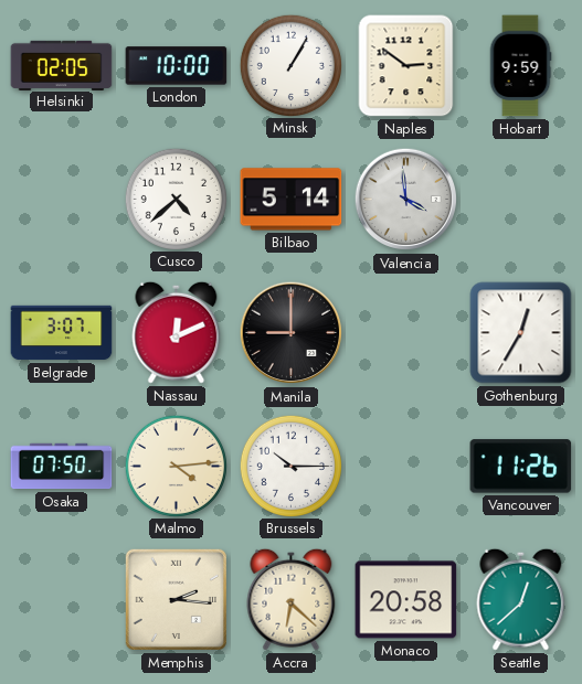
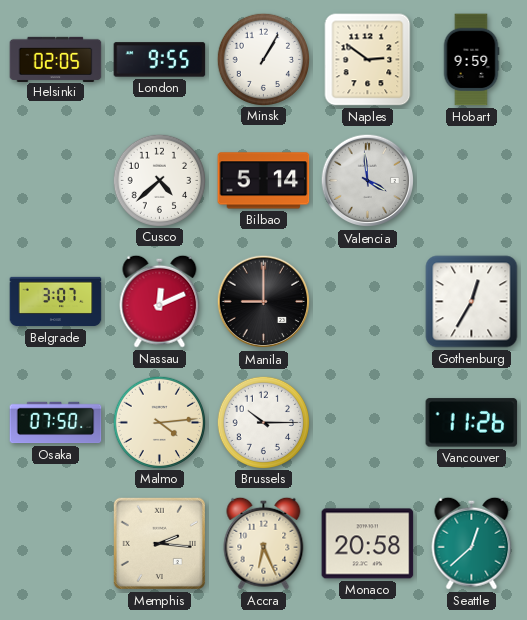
London: 10:00 -> 9:55 (160, 60)
Accra: 6:22 -> 6:26 (264, 543)
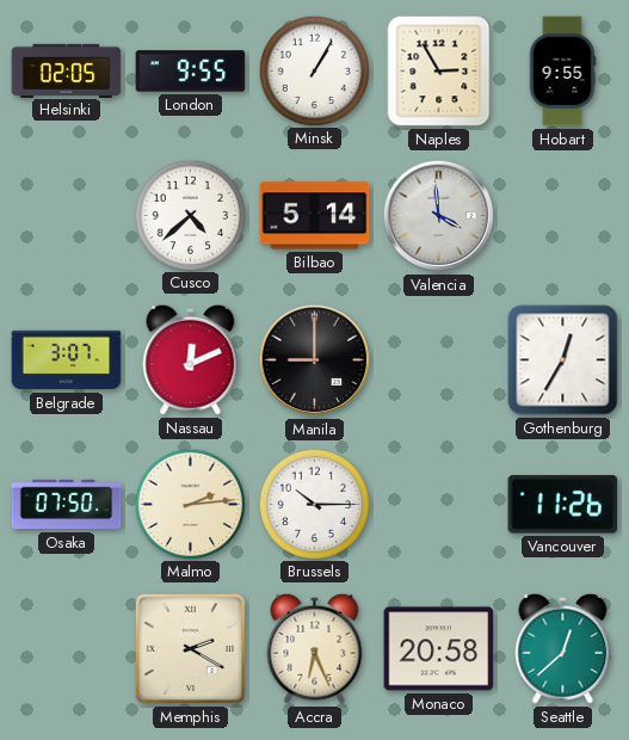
Naples: 2:51 -> 2:55 (439, 72)
Hobart: 9:59 -> 9:55 (562, 72)
Malmo: 4:14 -> 2:14 (190, 504)
Memphis: 2:16 -> 2:20 (190, 648)
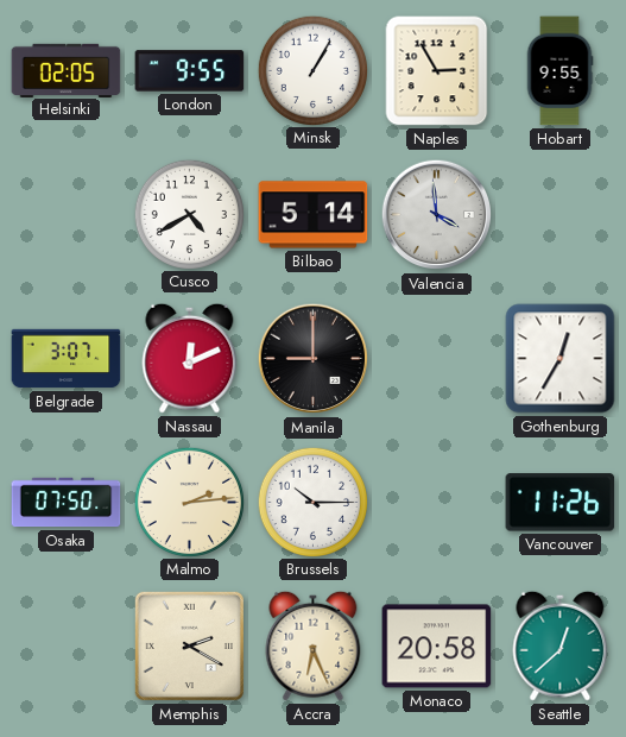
Cusco: 4:38 -> 4:40 (189, 214)
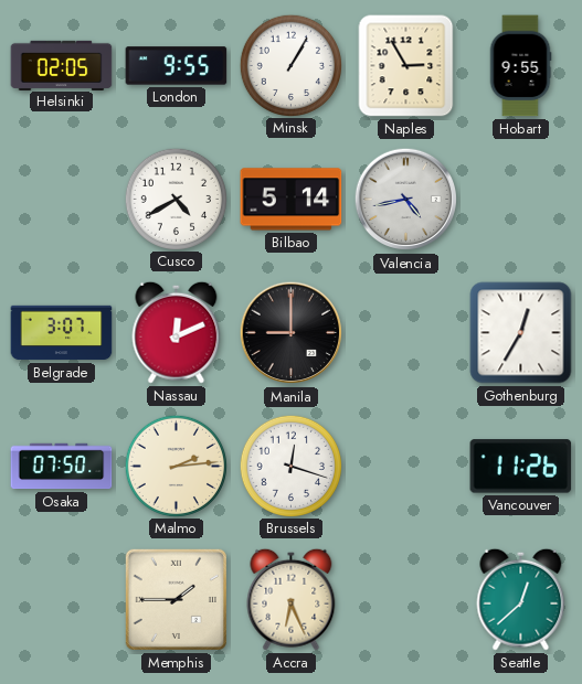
Valencia: 3:59 -> 4:43 (406, 200)
Brussels: 10:15 -> 12:18 (290, 466)
Memphis: 2:20 -> 1:45 (176, 599)
Monaco: 20:58 -> none (437, 647)
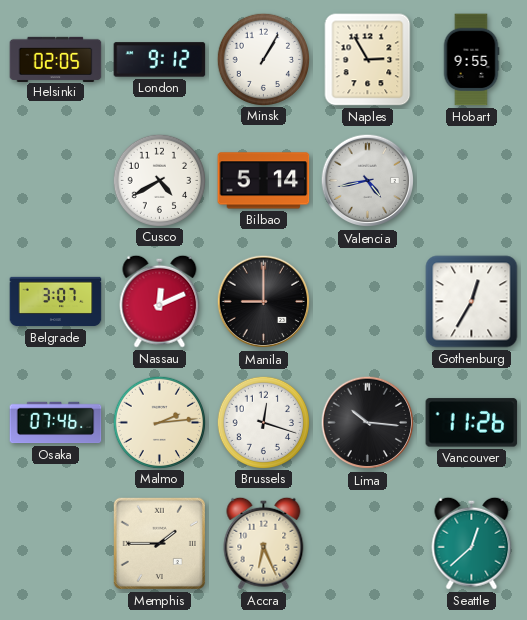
London: 9:55 -> 9:12 (160, 60)
Osaka: 07:50 -> 07:46 (56, 423)
Lima: none -> 10:16 (368, 423)
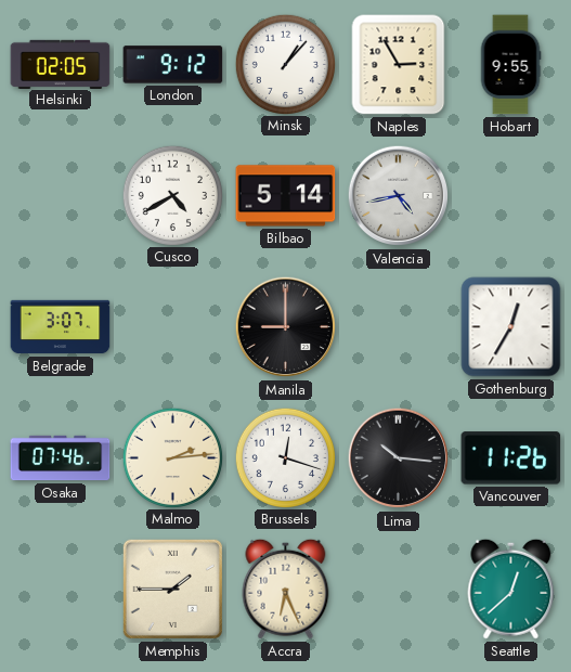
Minsk: 1:05 -> 1:07 (285, 64)
Nassau: 12:11 -> none (160, 301)
